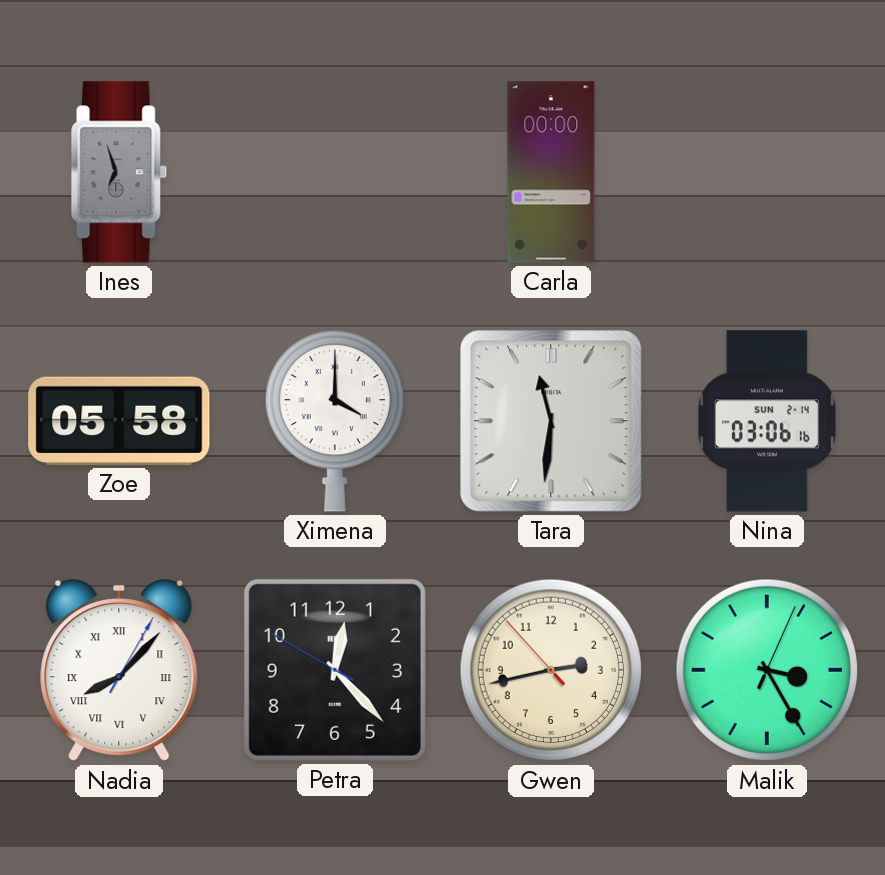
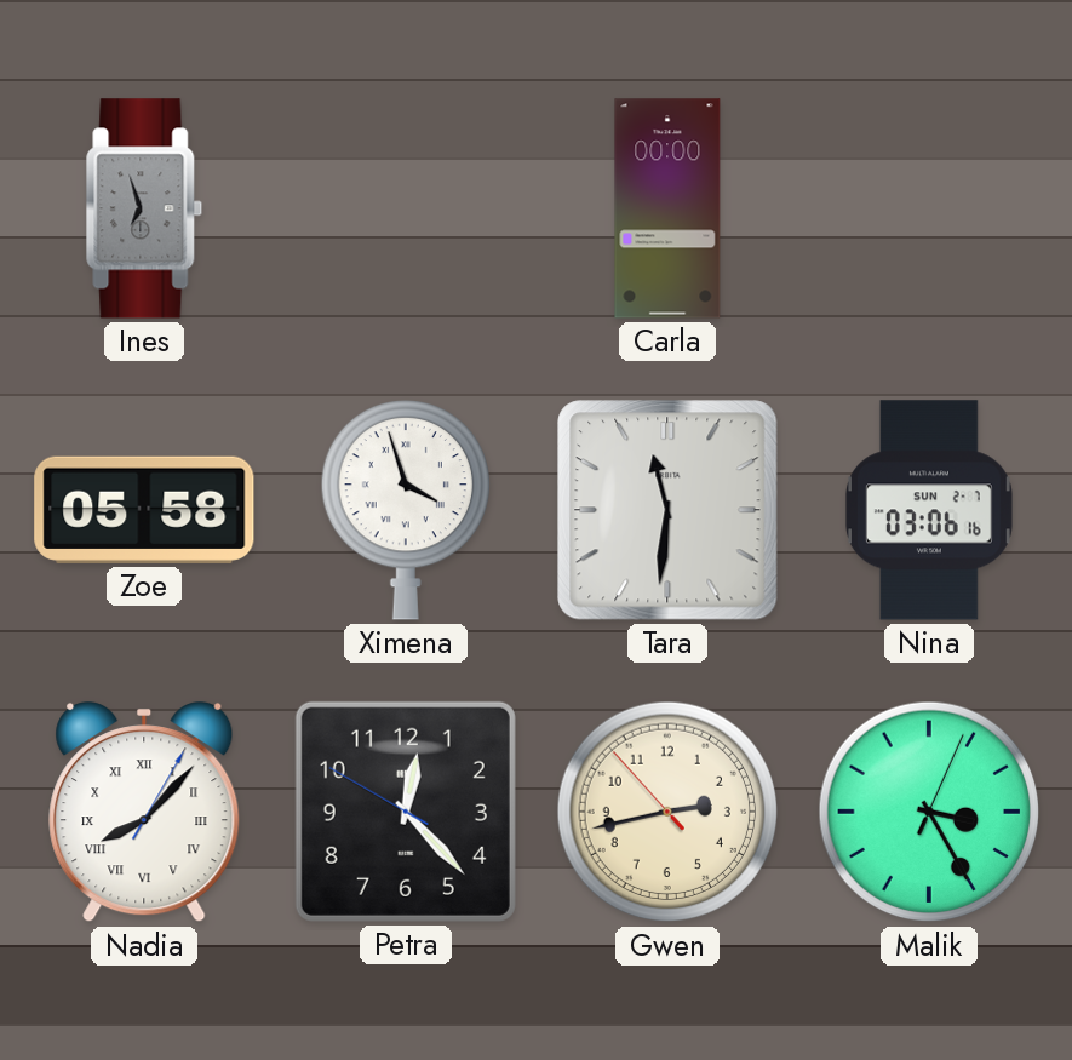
Ximena: 4:00 -> 3:57 (405, 510)
Nina date: SUN 2-14 -> SUN 2-7 (929, 510)
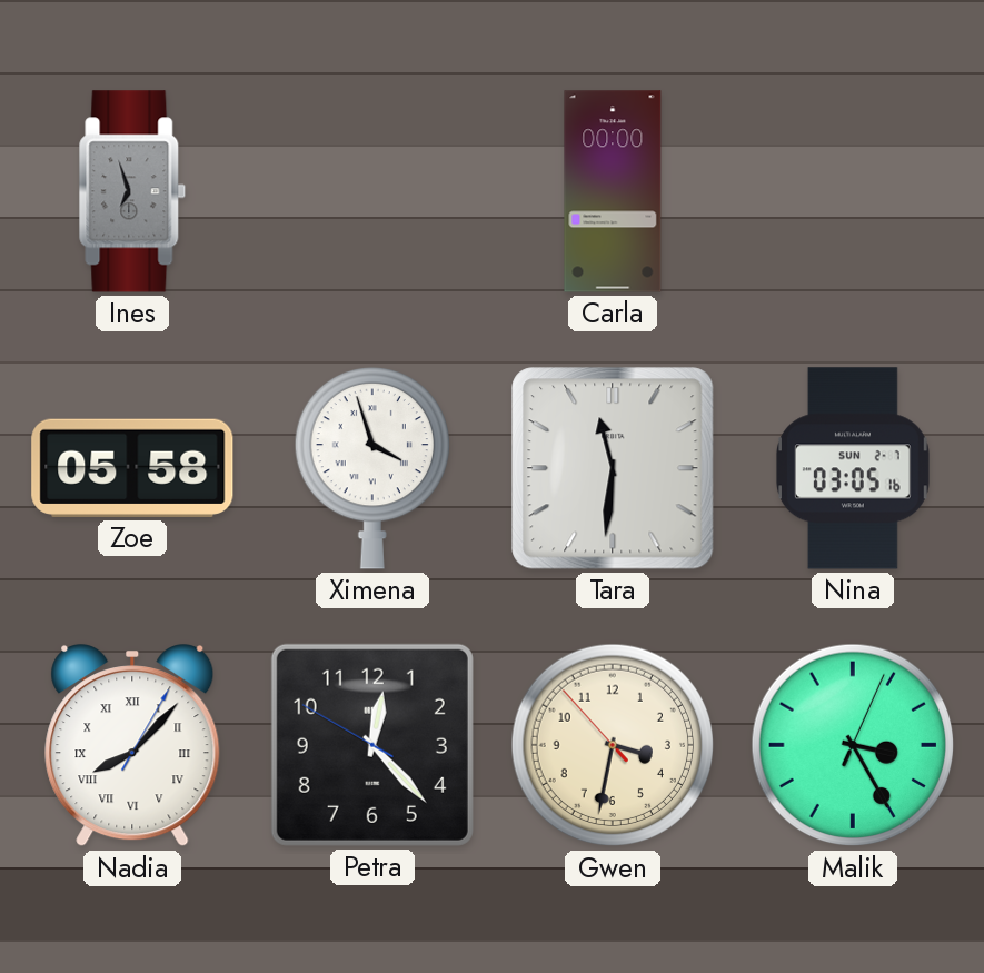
Nina: 03:06 -> 03:05 (853, 468)
Gwen: 2:42 -> 3:31 (613, 745)
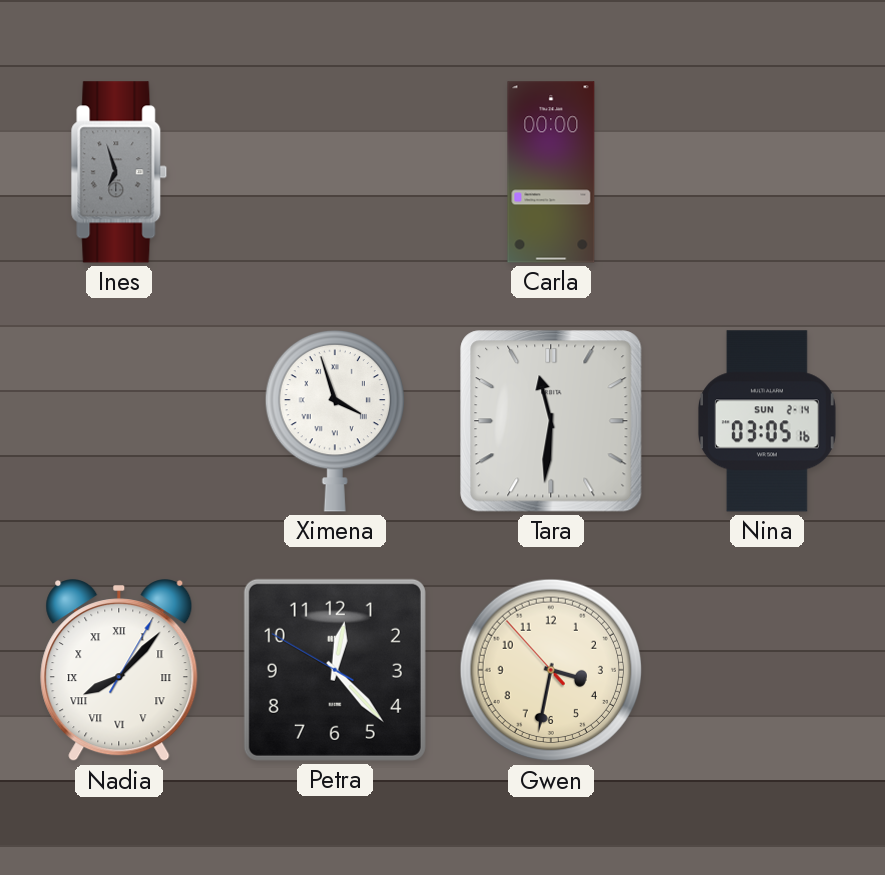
Zoe: 05:58 -> none (132, 468)
Nina date: SUN 2-7 -> SUN 2-14 (767, 421)
Malik: 3:25 -> none (853, 745)
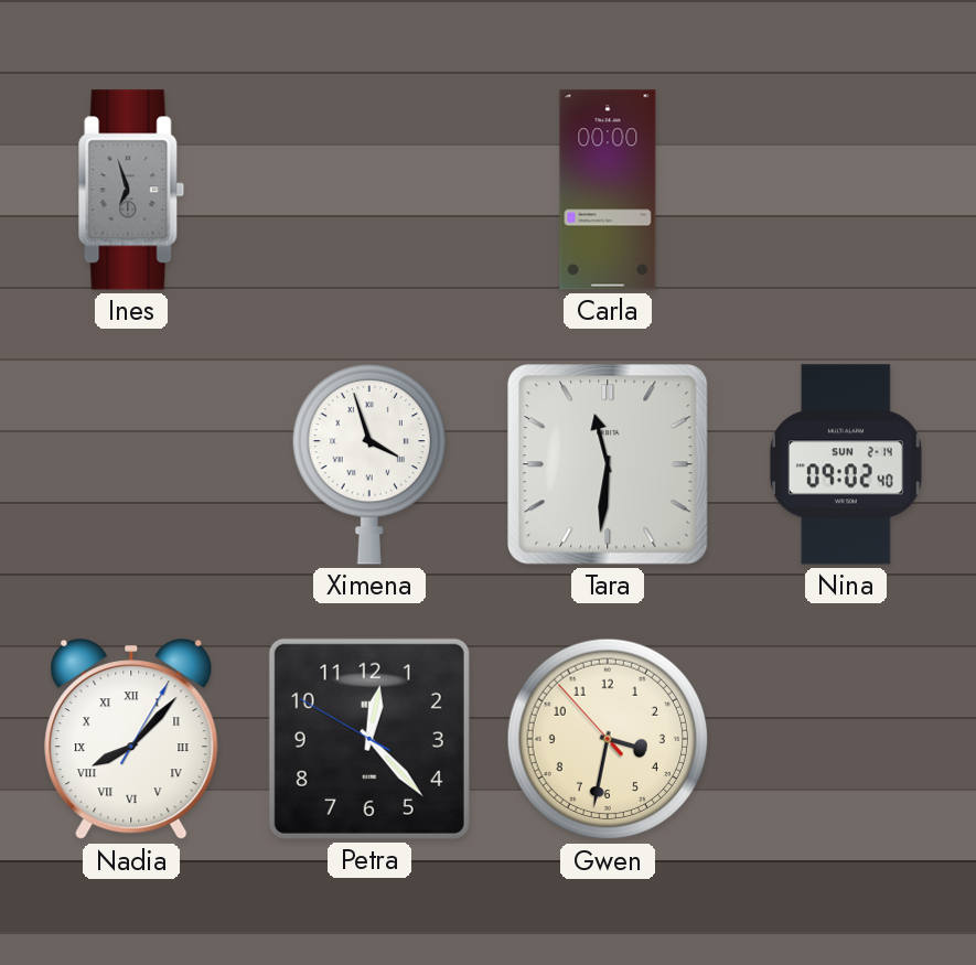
Nina: 03:05 -> 09:02 (846, 464)
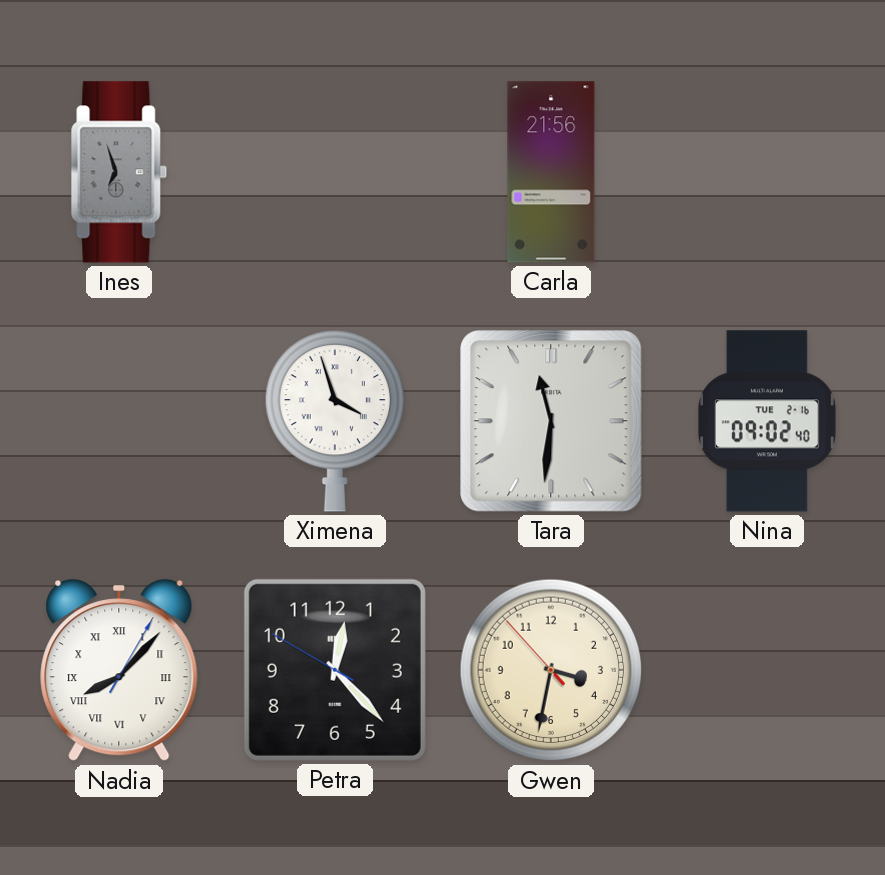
Carla: 00:00 -> 21:56 (551, 172)
Nina date: SUN 2-14 -> TUE 2-16 (767, 421)
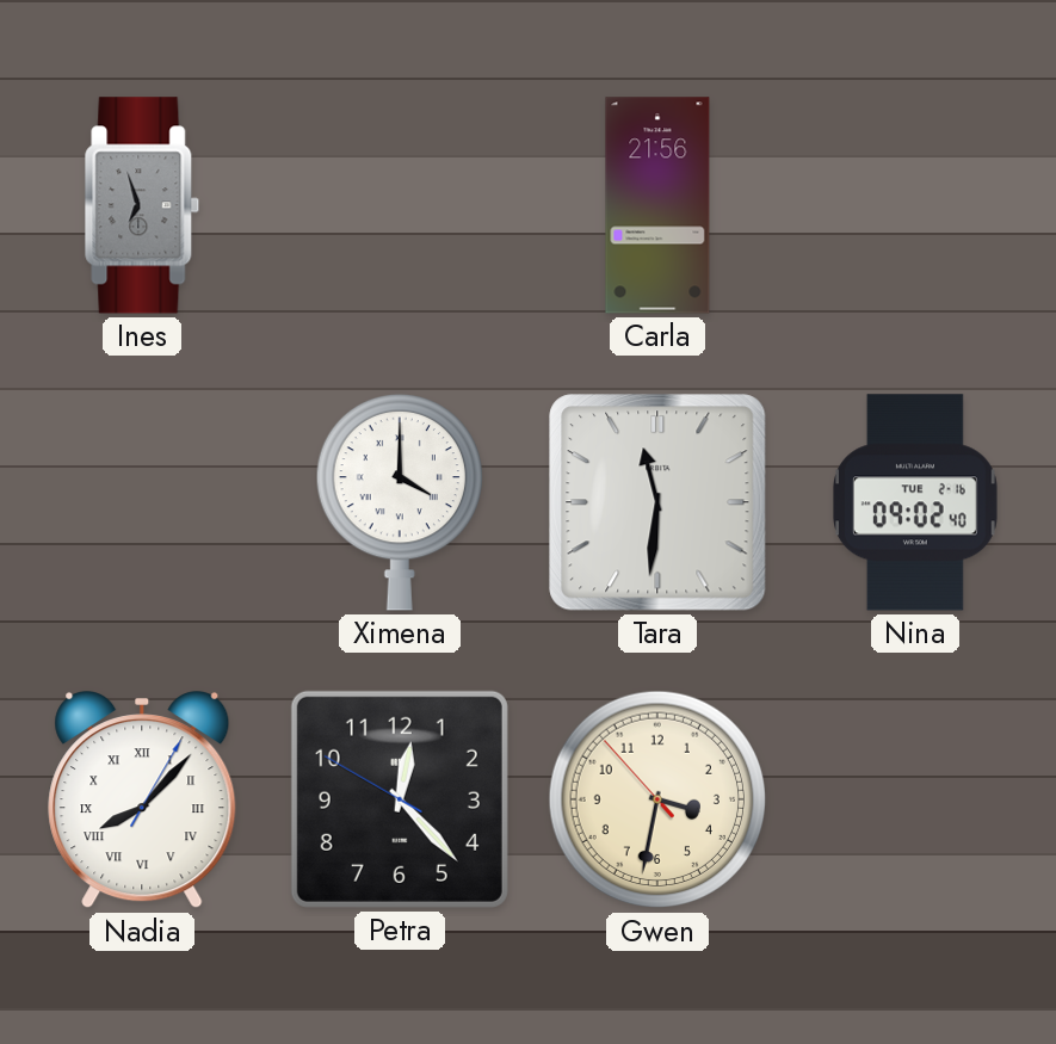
Ximena: 3:57 -> 4:00 (399, 502)
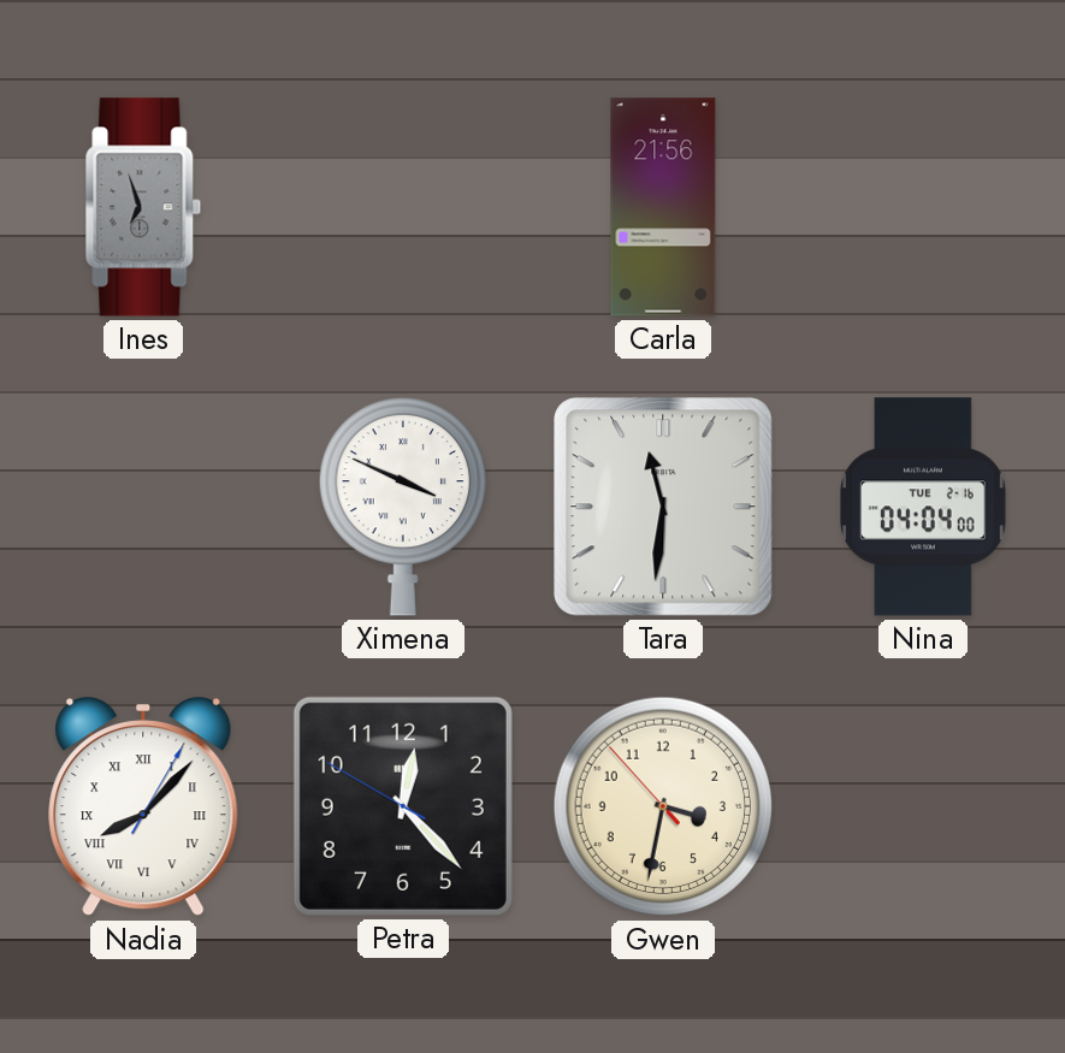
Ximena: 4:00 -> 3:49 (402, 507)
Nina: 09:02 -> 04:04 (923, 507)
